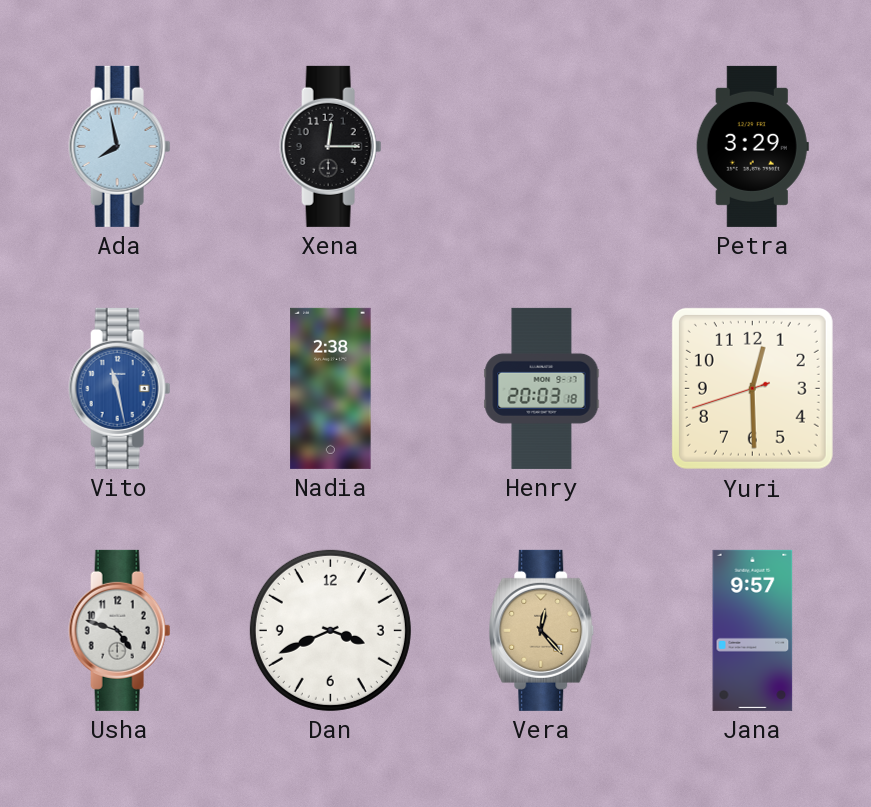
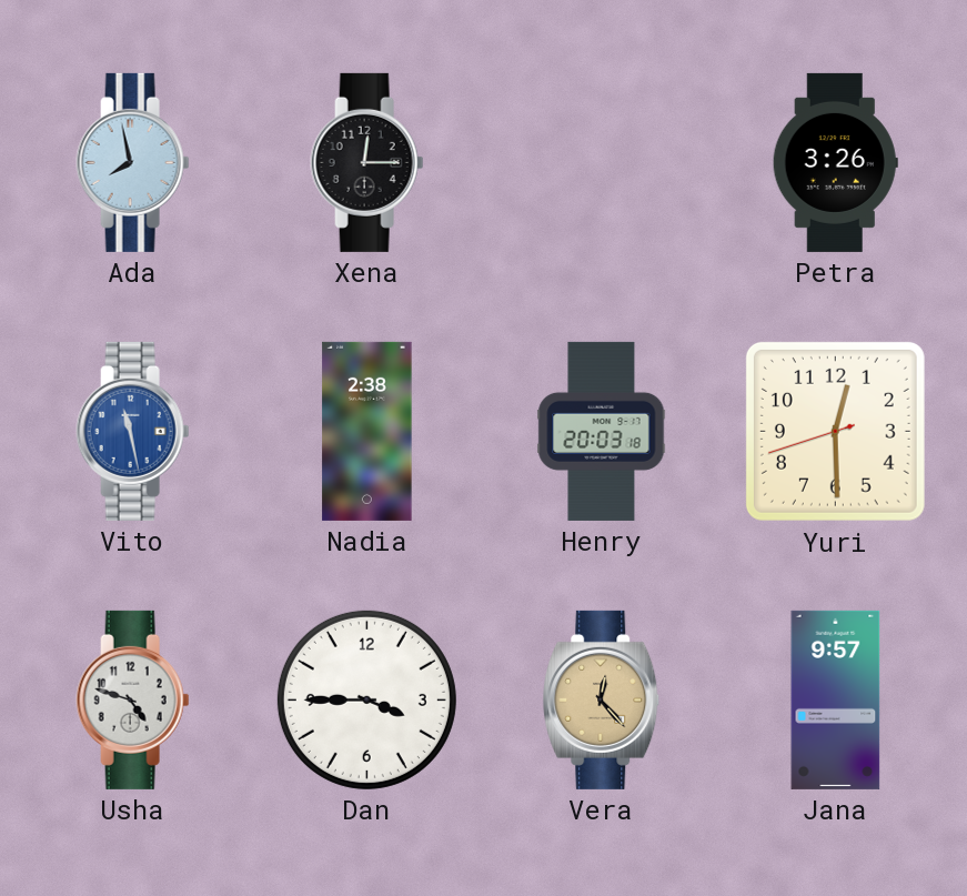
Petra: 3:29 -> 3:26 (835, 162)
Dan: 3:41 -> 3:45 (366, 699)
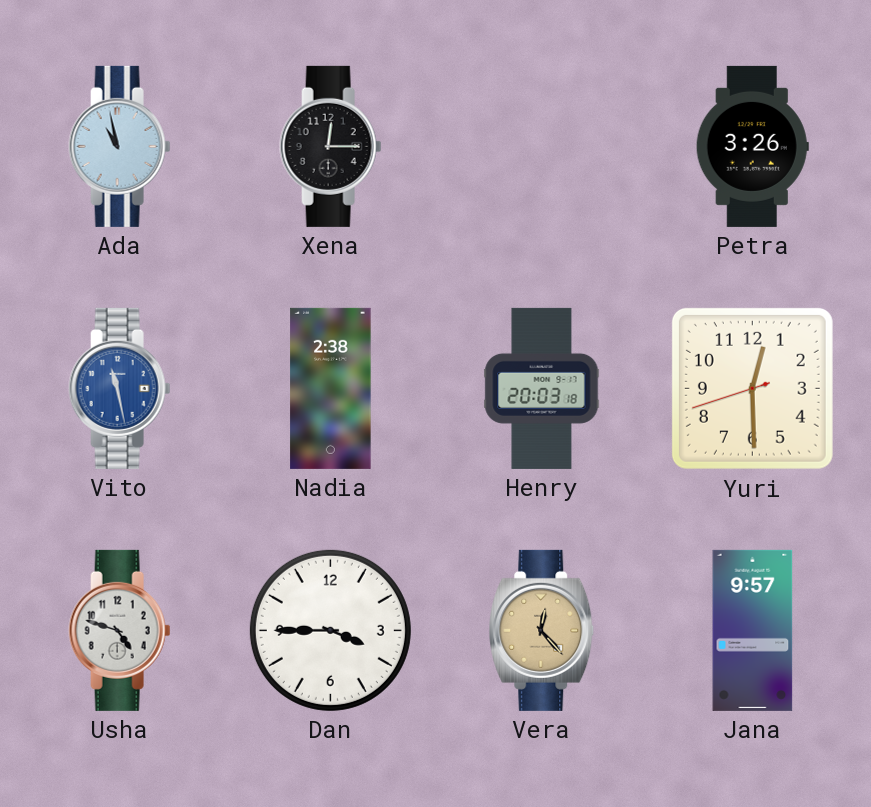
Ada: 7:58 -> 10:58 (120, 146)
